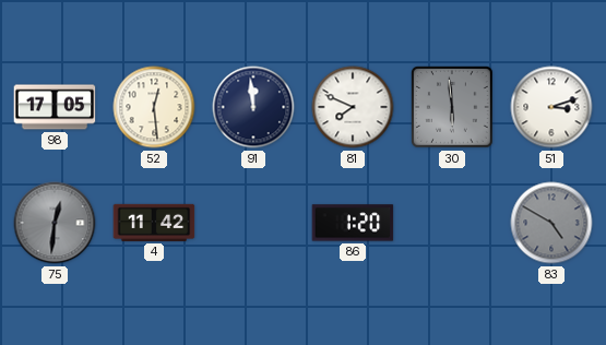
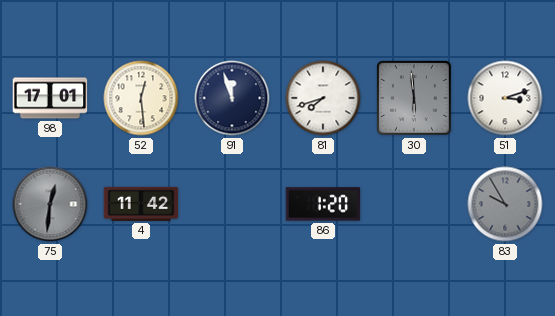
98: 17:05 -> 17:01 (50, 98)
91: 11:59 -> 11:57 (232, 98)
81: 7:49 -> 7:42 (323, 98)
83: 4:50 -> 9:55 (505, 204)
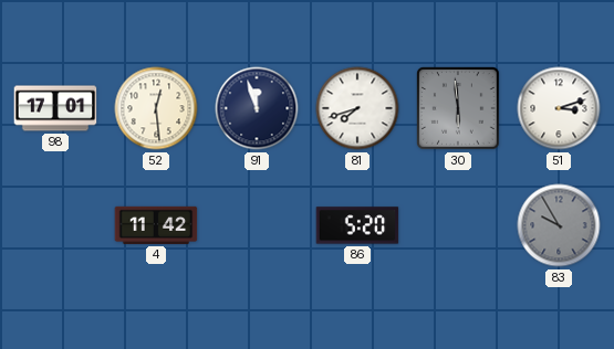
75: 12:31 -> none (50, 204)
86: 1:20 -> 5:20 (357, 225)
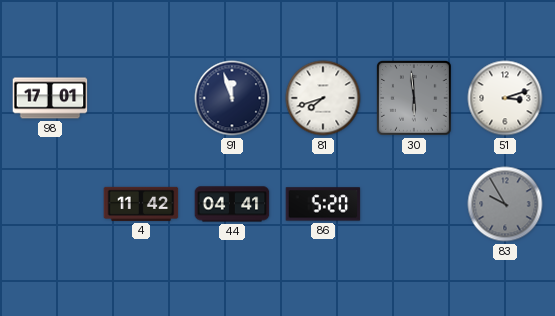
52: 12:29 -> none (156, 108)
44: none -> 04:41 (232, 204)
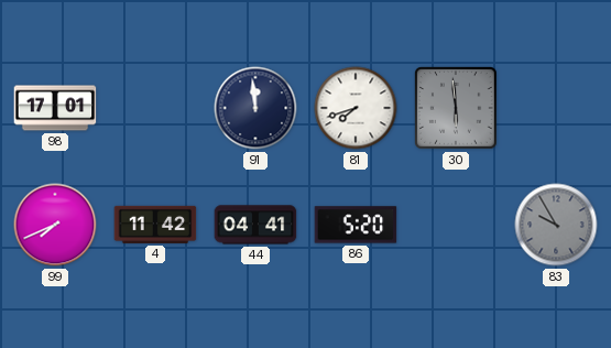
91: 11:57 -> 11:59 (255, 108)
51: 3:12 -> none (505, 98)
99: none -> 7:41 (55, 225)
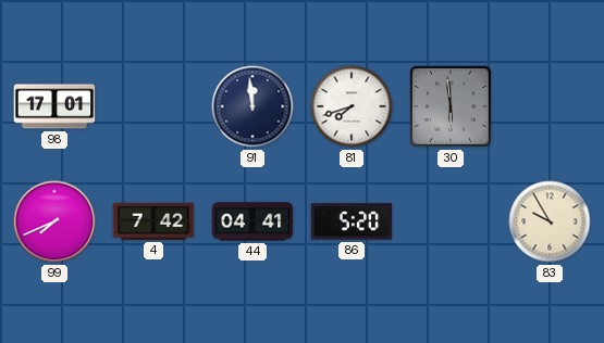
4: 11:42 -> 7:42 (153, 221)
83 dial: grey -> cream (550, 221)
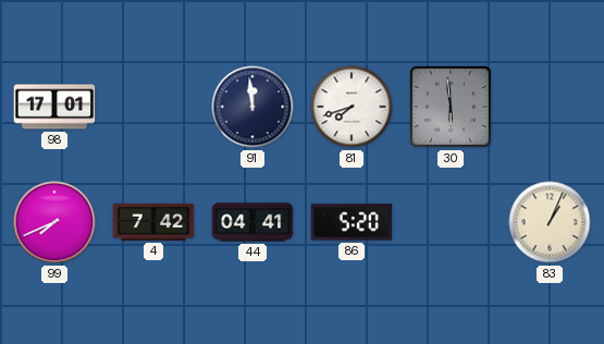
83: 9:55 -> 1:04 (550, 222)
